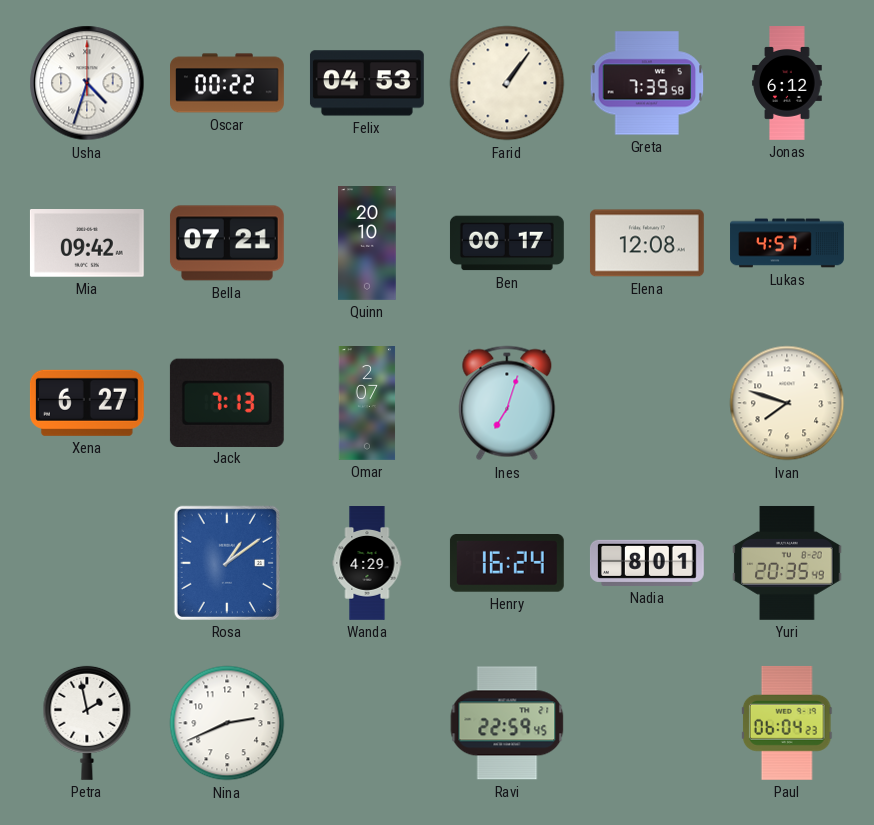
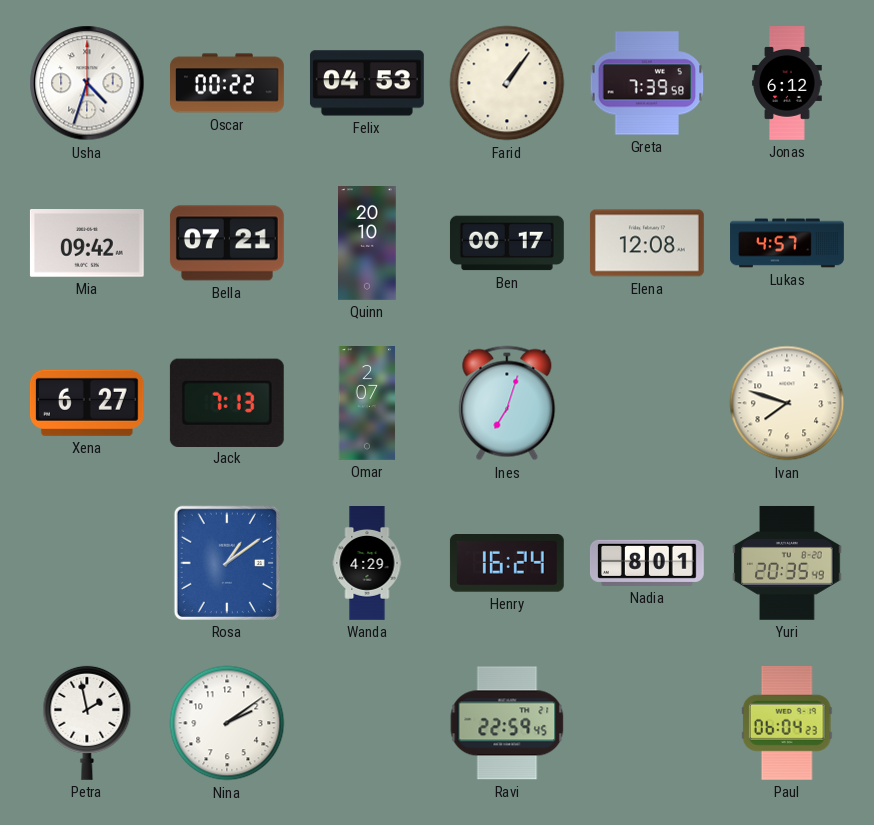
Nina: 2:41 -> 2:09 (227, 723)
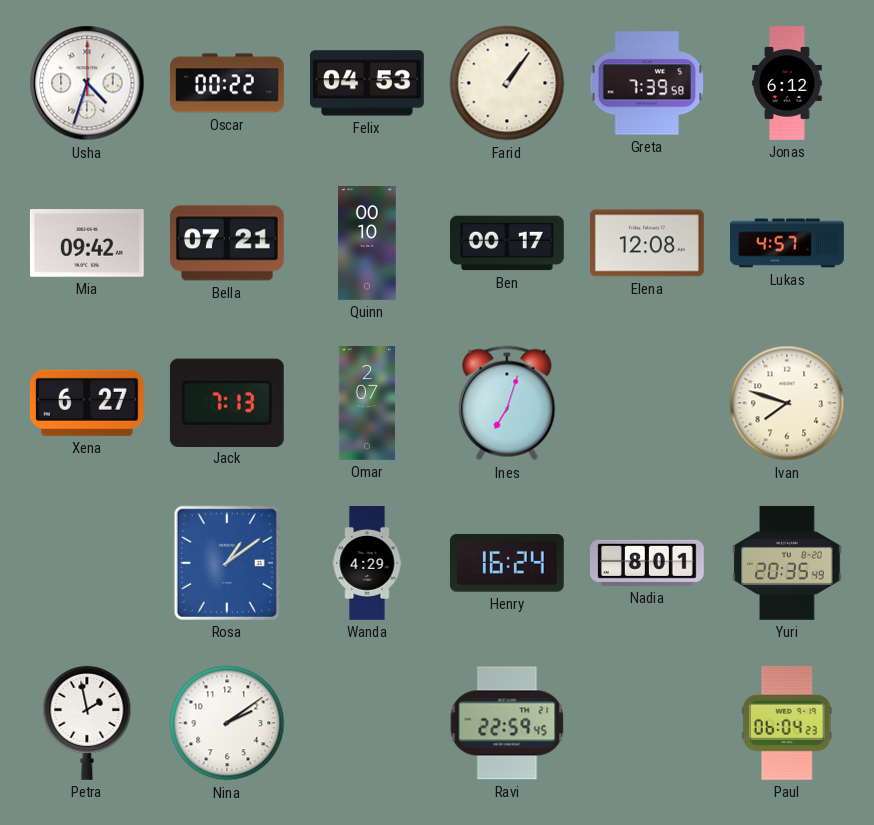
Quinn: 20:10 -> 00:10 (367, 244)
